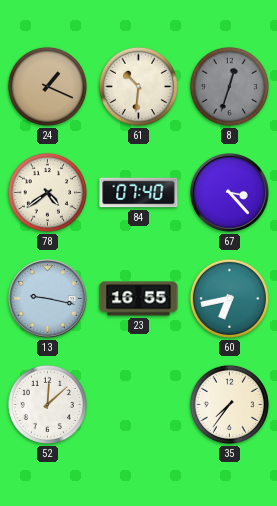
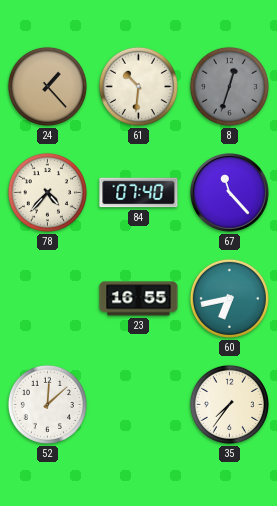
24: 1:19 -> 1:23 (47, 86)
78: 4:39 -> 4:37 (47, 192)
67: 3:23 -> 11:23 (230, 193)
13: 9:17 -> none (48, 299)
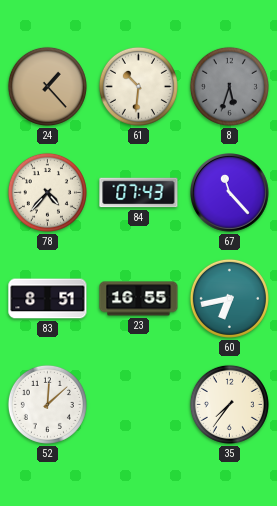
8: 12:33 -> 5:33 (229, 86)
84: 07:40 -> 07:43 (139, 193)
83: none -> 8:51 (48, 299)
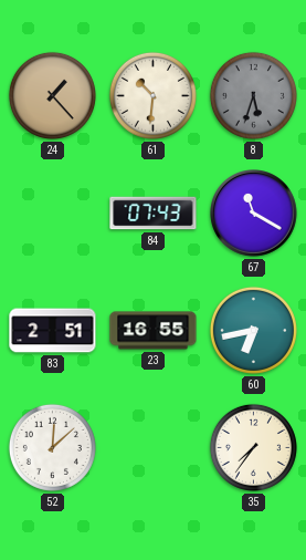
78: 4:37 -> none (47, 192)
67: 11:23 -> 11:20 (254, 214)
83: 8:51 -> 2:51 (53, 331)
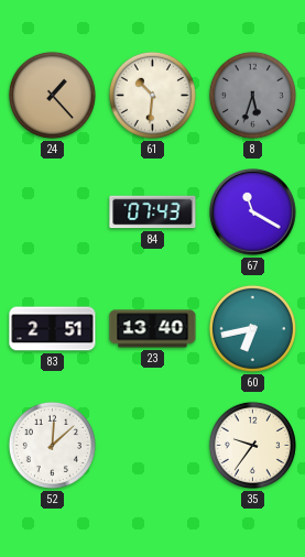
23: 16:55 -> 13:40 (153, 329)
35: 7:36 -> 9:36 (252, 445)
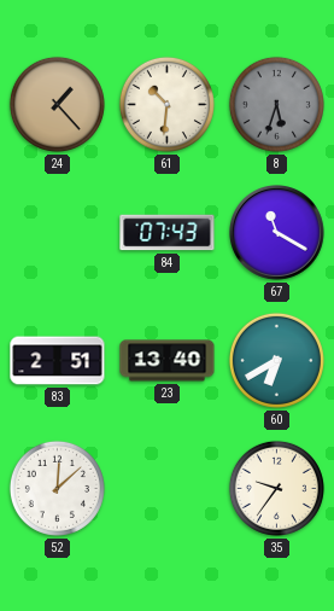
60: 6:43 -> 6:40 (276, 360)
